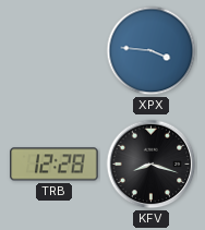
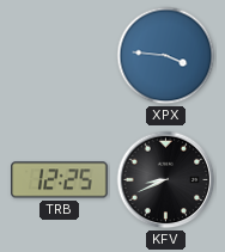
TRB: 12:28 -> 12:25 (60, 180)
KFV: 8:18 -> 8:41 (166, 180)
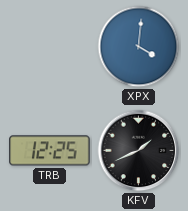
XPX: 3:46 -> 4:01 (139, 47)
KFV: 8:41 -> 1:41 (139, 151)
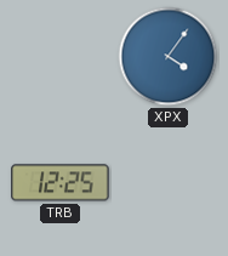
XPX: 4:01 -> 4:06 (169, 57)
KFV: 1:41 -> none (139, 151)
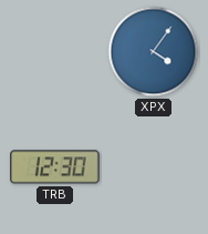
TRB: 12:25 -> 12:30 (55, 167)
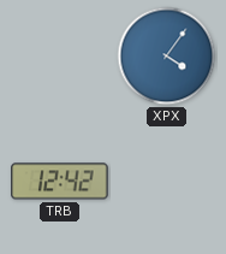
TRB: 12:30 -> 12:42 (60, 182)
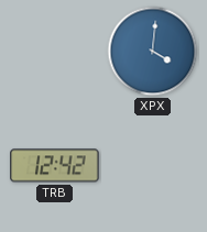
XPX: 4:06 -> 4:01 (153, 52)
